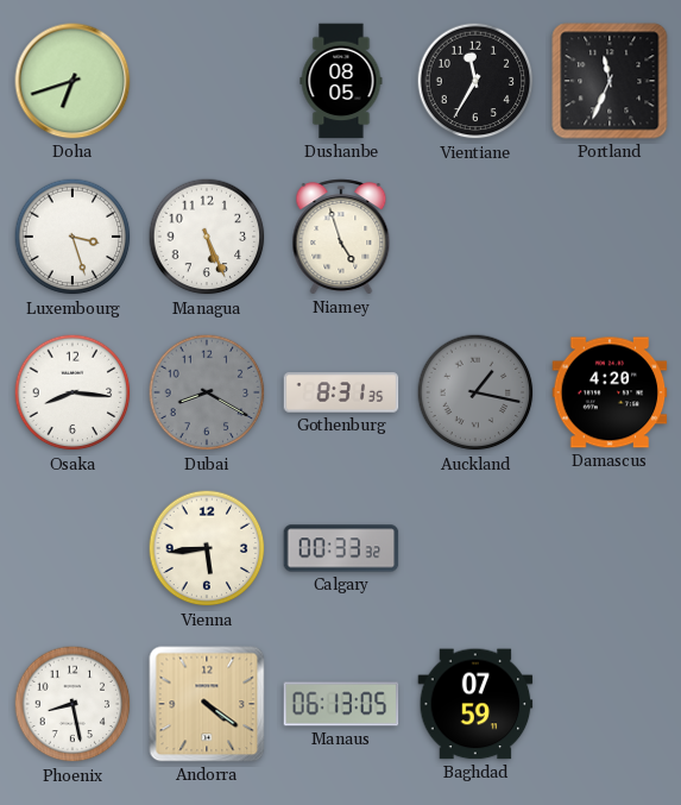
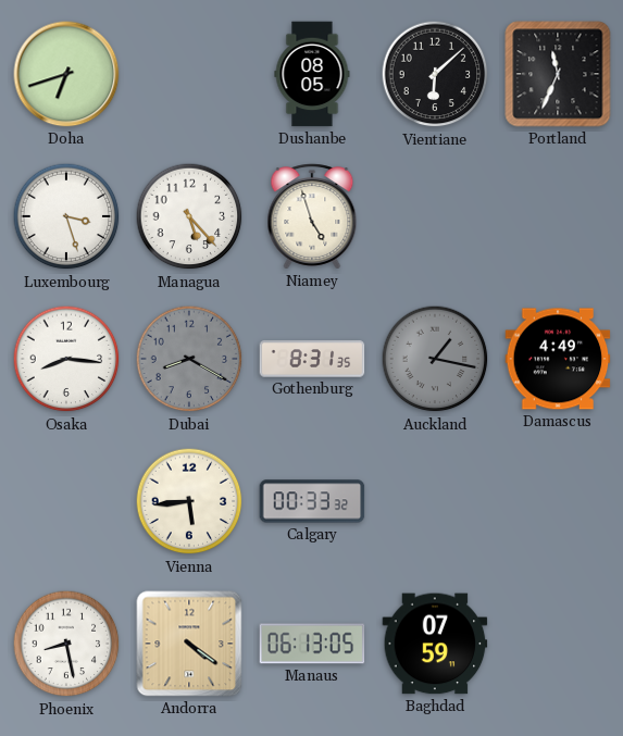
Vientiane: 11:35 -> 6:08 (435, 74)
Managua: 5:26 -> 5:23 (189, 216)
Damascus: 4:20 -> 4:49 (558, 359)
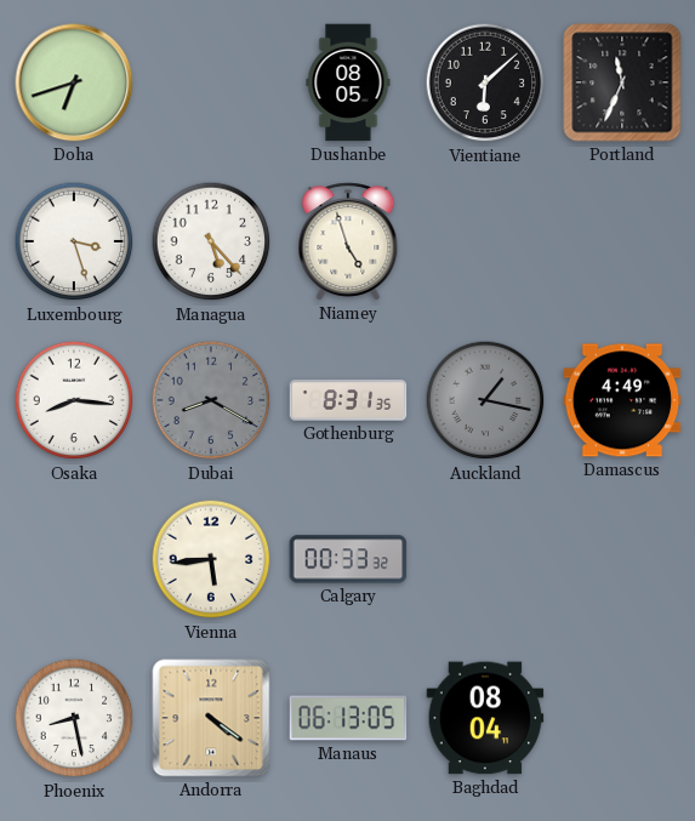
Baghdad: 07:59 -> 08:04 (485, 718)
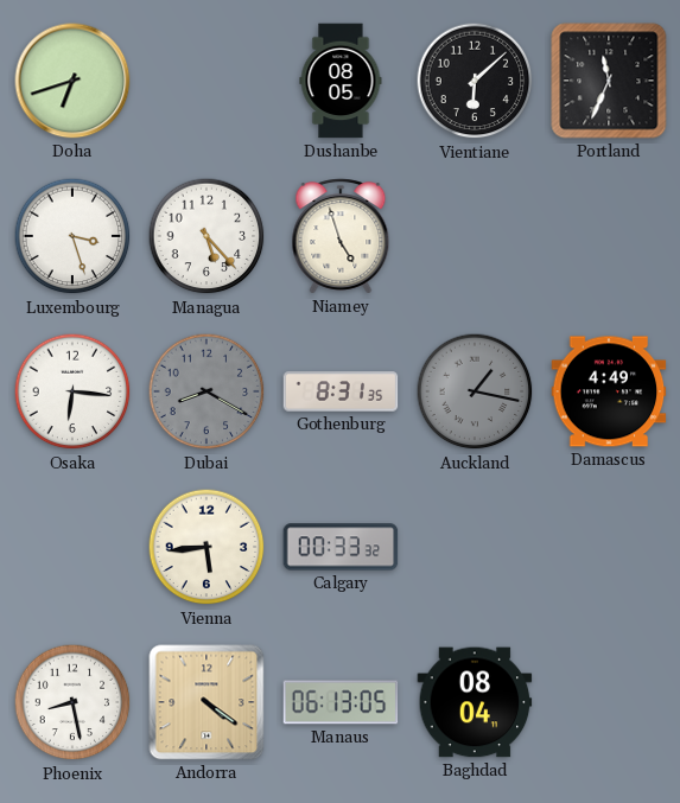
Osaka: 8:16 -> 6:16 (72, 391)
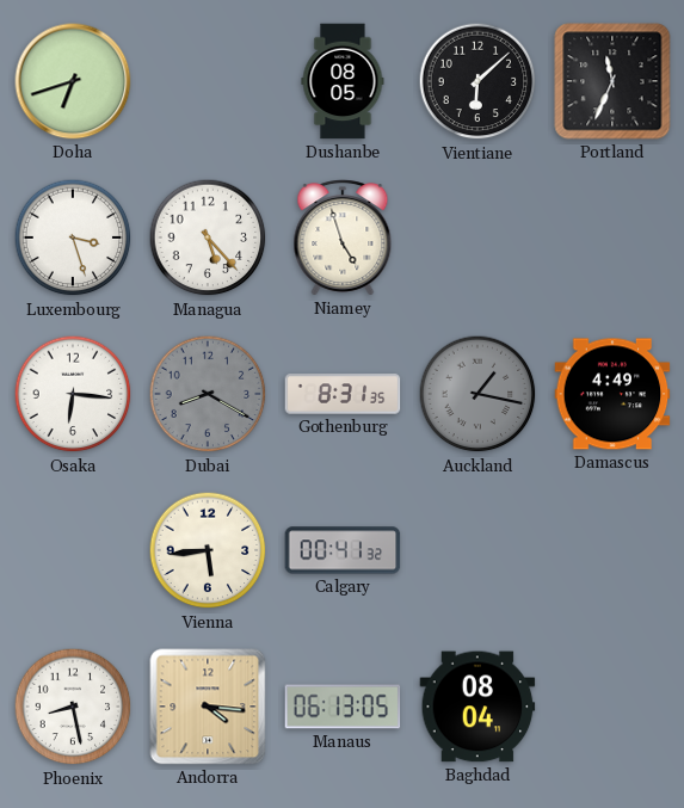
Calgary: 00:33 -> 00:41 (343, 550)
Andorra: 4:21 -> 4:16 (208, 707)
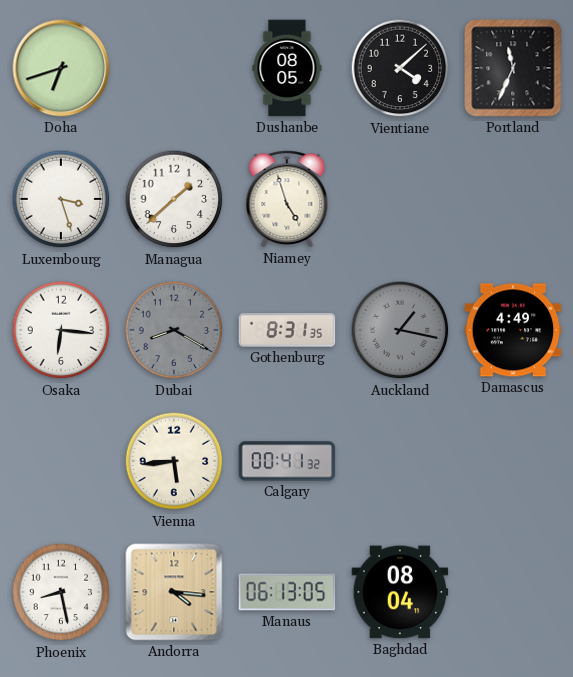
Vientiane: 6:08 -> 4:08 (400, 68)
Managua: 5:23 -> 1:38 (174, 199)
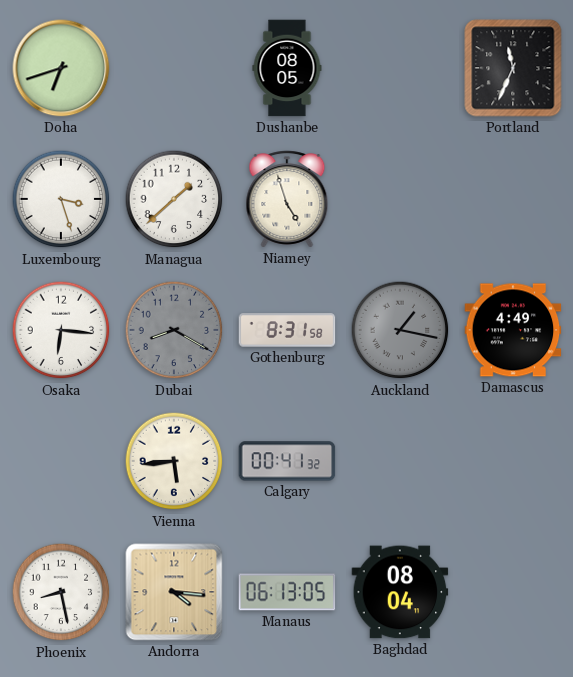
Vientiane: 4:08 -> none (400, 68)
Gothenburg: 8:31:35 -> 8:31:58 (287, 330)
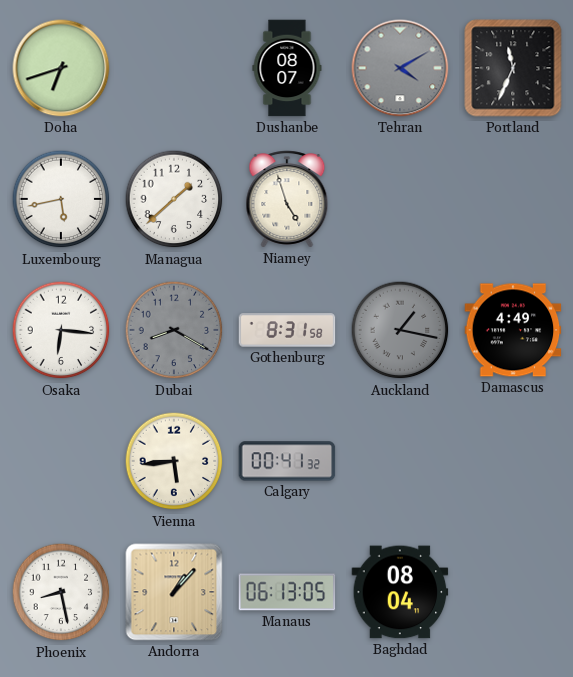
Dushanbe: 08:05 -> 08:07 (287, 68)
Tehran: none -> 4:10 (400, 68)
Luxembourg: 3:27 -> 5:43 (61, 199)
Andorra: 4:16 -> 1:07 (174, 592)
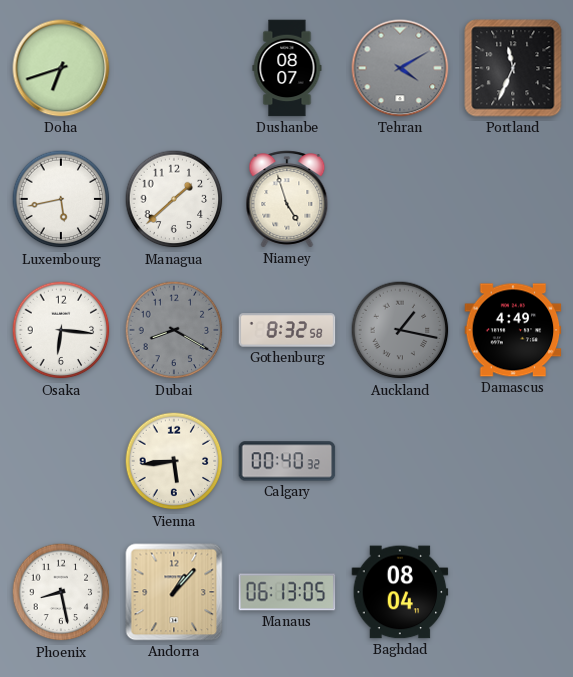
Gothenburg: 8:31 -> 8:32 (287, 330)
Calgary: 00:41 -> 00:40 (287, 461)
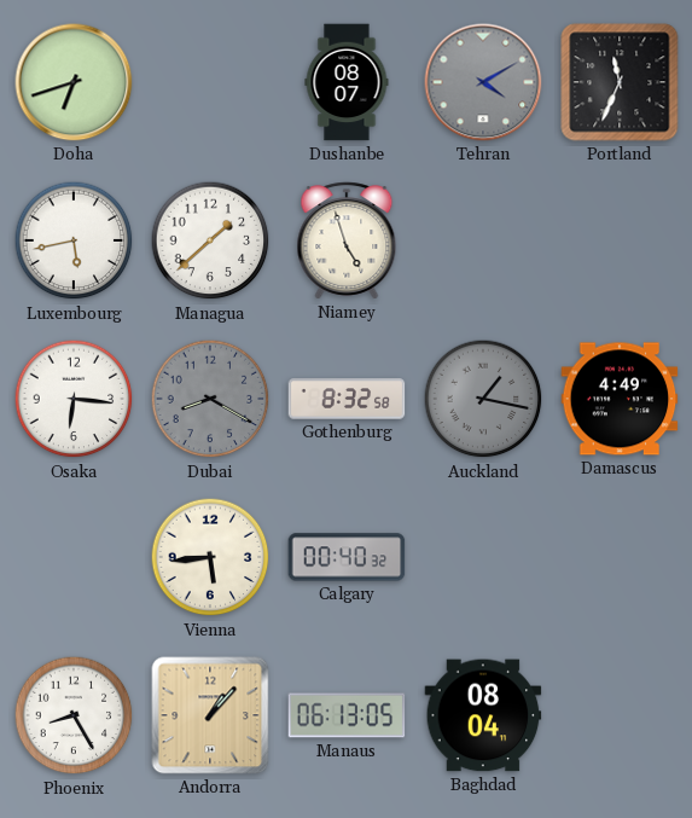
Phoenix: 8:28 -> 8:25 (74, 715)
